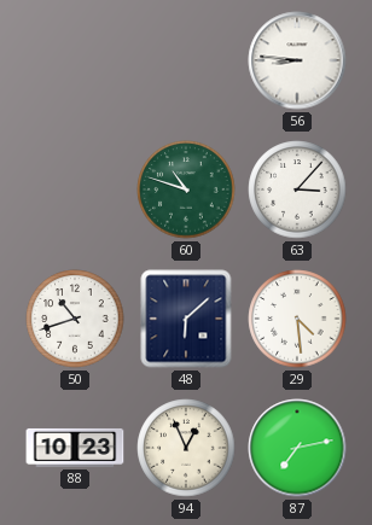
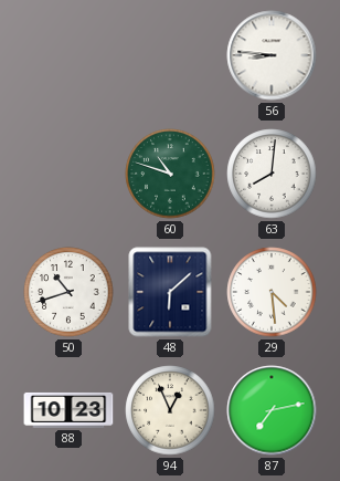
63: 3:07 -> 8:01 (272, 174)
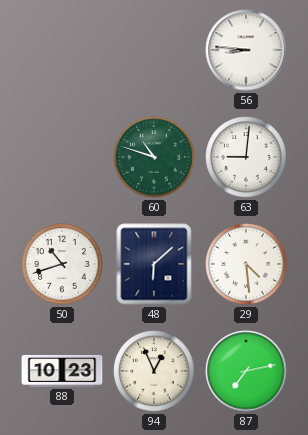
63: 8:01 -> 9:01 (246, 157)
